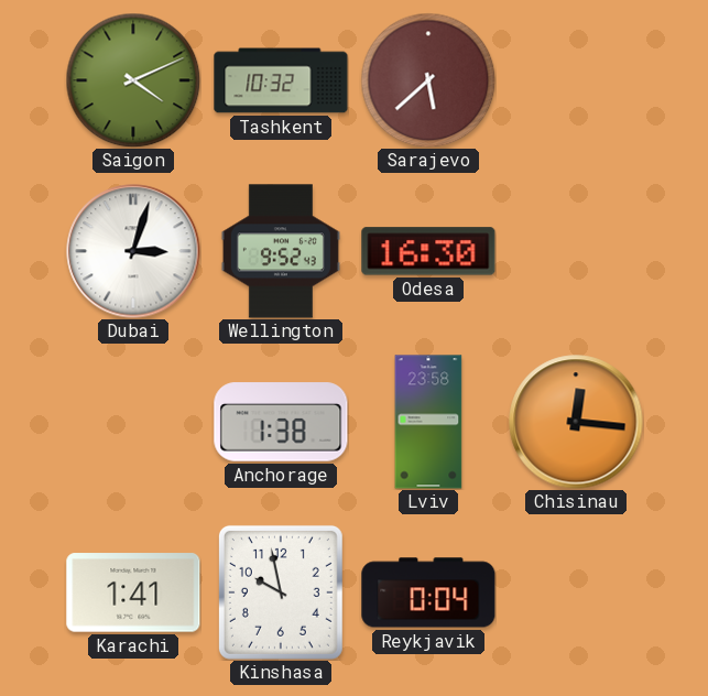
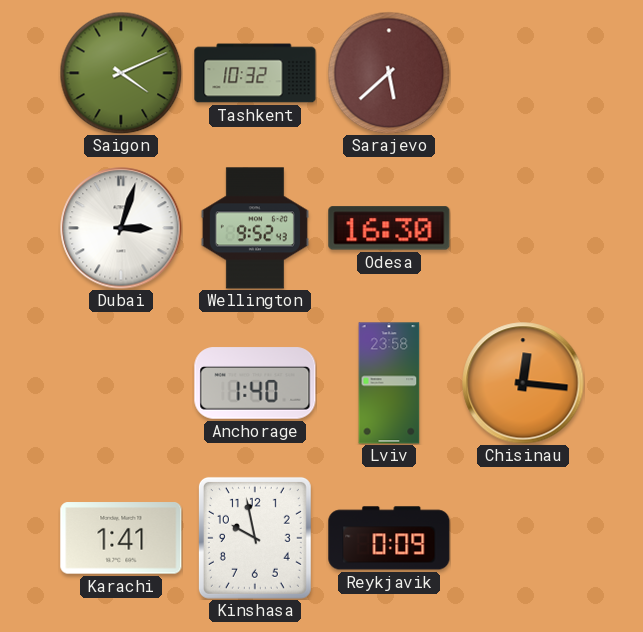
Anchorage: 1:38 -> 1:40 (255, 383)
Reykjavik: 0:04 -> 0:09 (389, 538)
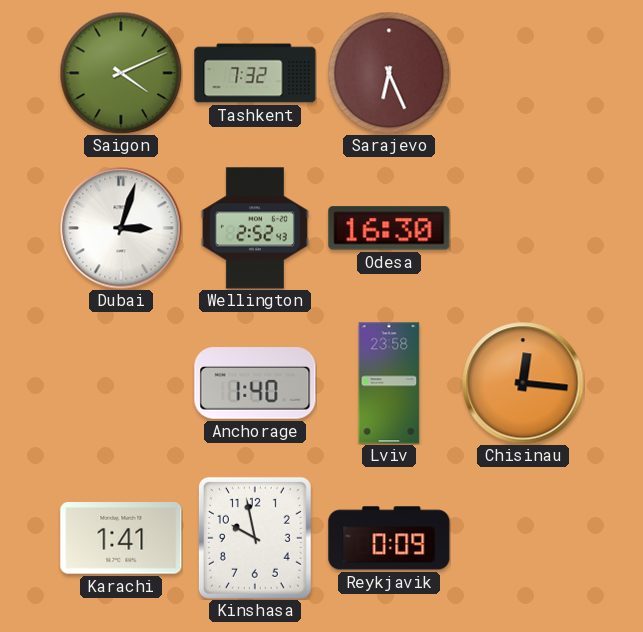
Tashkent: 10:32 -> 7:32 (255, 73)
Sarajevo: 5:38 -> 6:26 (389, 73)
Wellington: 9:52 -> 2:52 (255, 228)
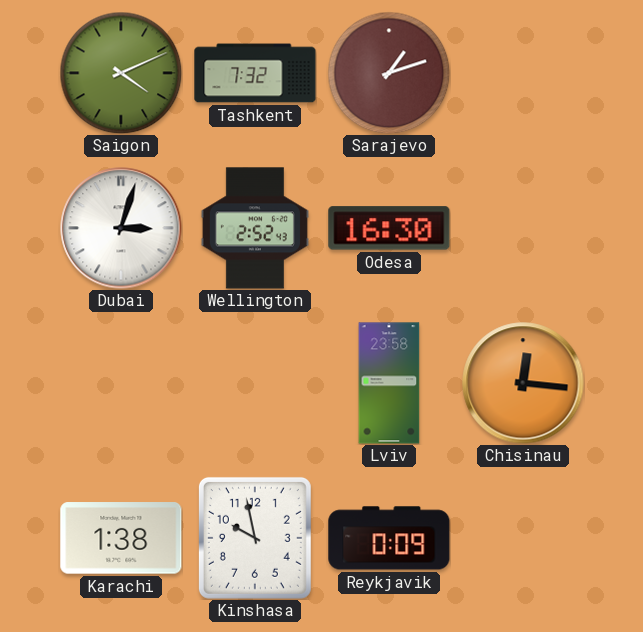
Sarajevo: 6:26 -> 1:12 (389, 73)
Anchorage: 1:40 -> none (255, 383)
Karachi: 1:41 -> 1:38 (121, 538)
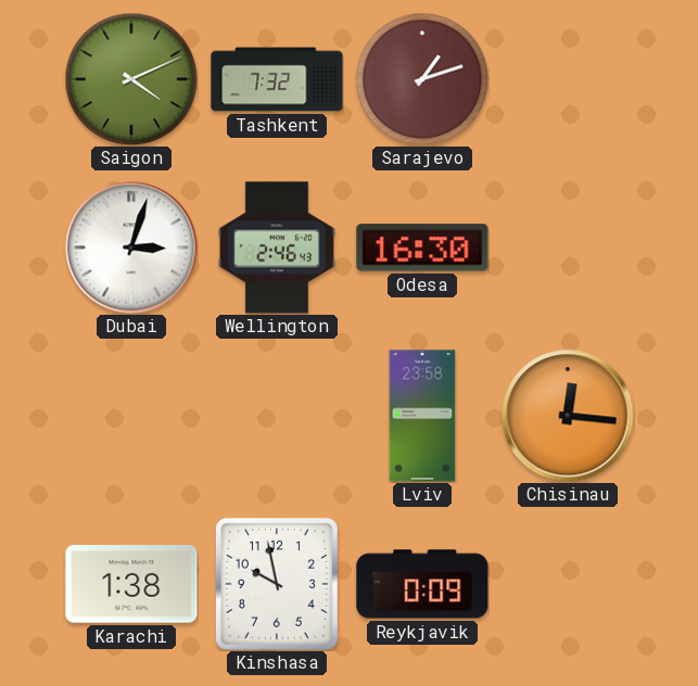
Wellington: 2:52 -> 2:46 (277, 247)
